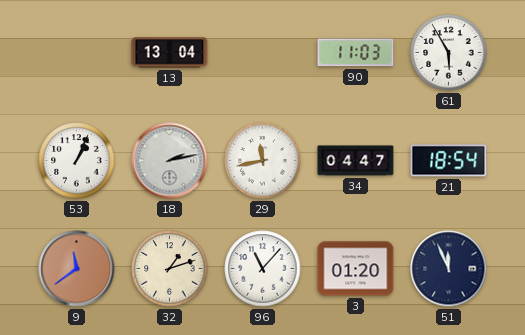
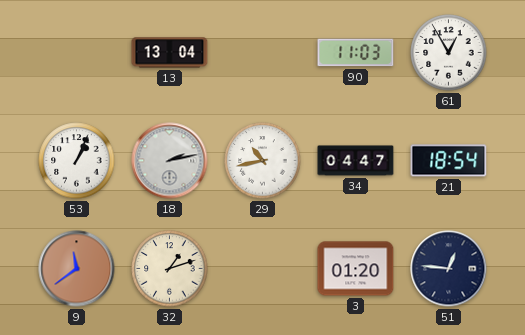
61: 5:55 -> 12:55 (449, 53)
29: 11:43 -> 10:43 (263, 161)
96: 11:07 -> none (263, 269)
51: 11:56 -> 12:46 (449, 269)
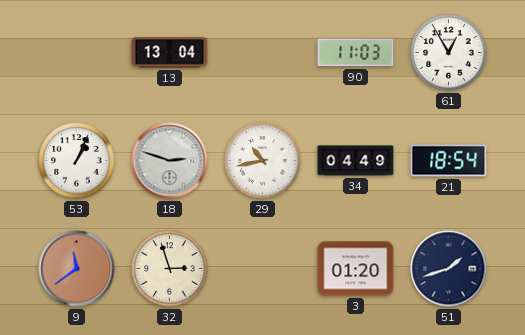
18: 2:13 -> 2:48 (170, 161)
34: 04:47 -> 04:49 (356, 161)
32: 1:12 -> 2:57 (170, 269)
51: 12:46 -> 1:42 (449, 269)
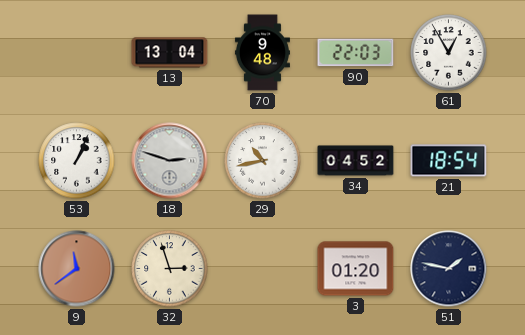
70: none -> 9:48 (262, 53)
90: 11:03 -> 22:03 (356, 53)
34: 04:49 -> 04:52 (356, 161)
51: 1:42 -> 1:47 (449, 269)
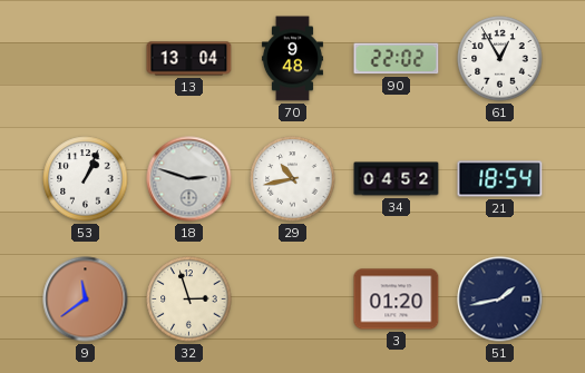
90: 22:03 -> 22:02 (397, 59)
51: 1:47 -> 1:43 (500, 300)
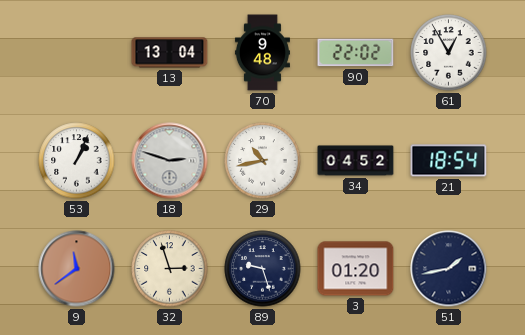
89: none -> 9:27 (263, 269)
